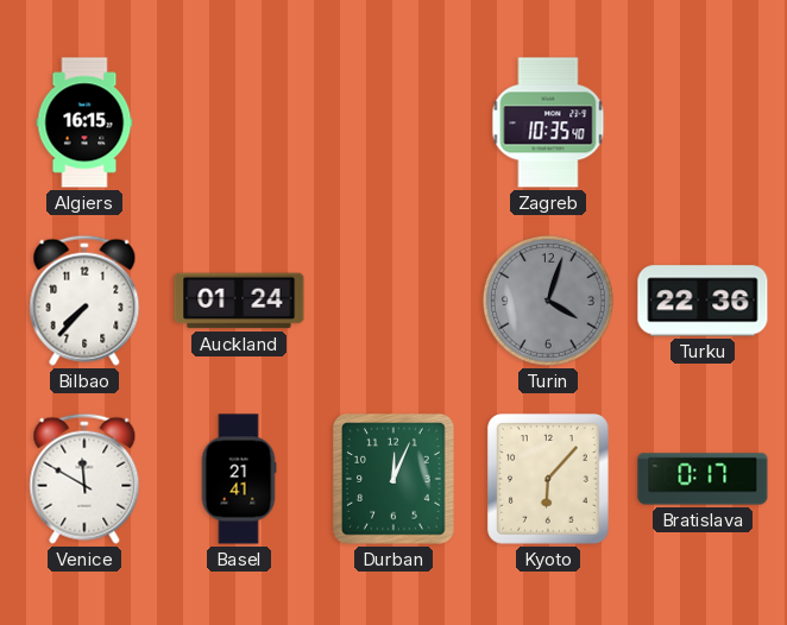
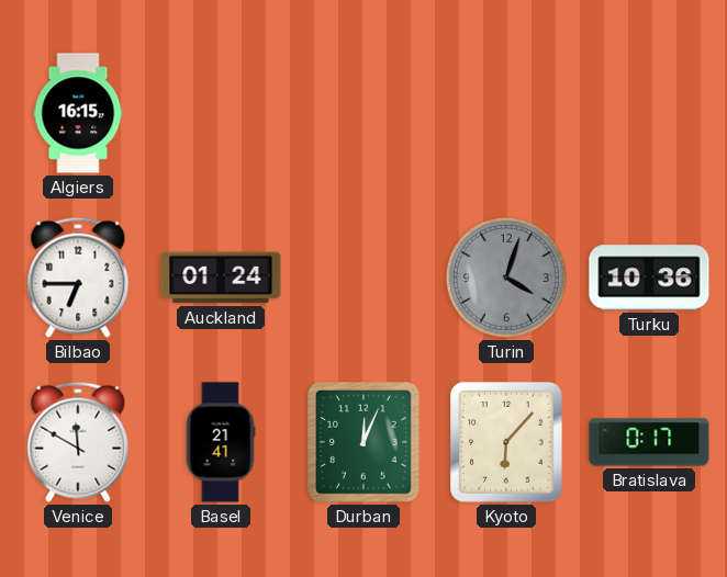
Zagreb: 10:35 -> none (548, 122)
Bilbao: 7:37 -> 6:45 (78, 278)
Turku: 22:36 -> 10:36 (649, 278)
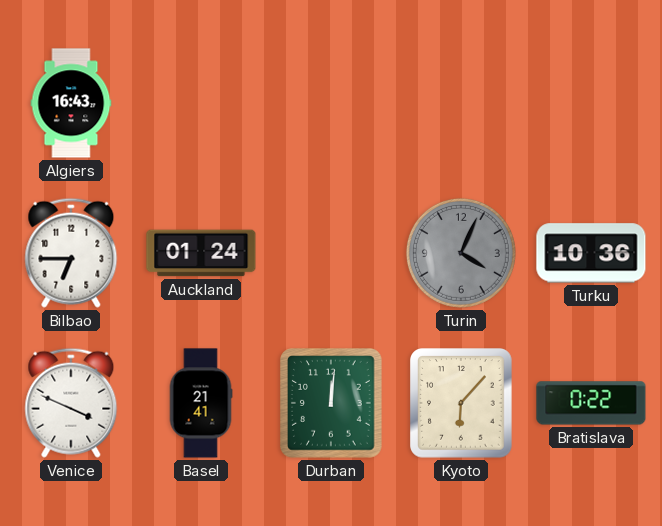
Algiers: 16:15 -> 16:43 (71, 103)
Turin: 4:03 -> 4:04 (461, 253)
Venice: 11:50 -> 3:49 (71, 403)
Durban: 12:04 -> 12:01 (332, 403)
Bratislava: 0:17 -> 0:22 (591, 403)
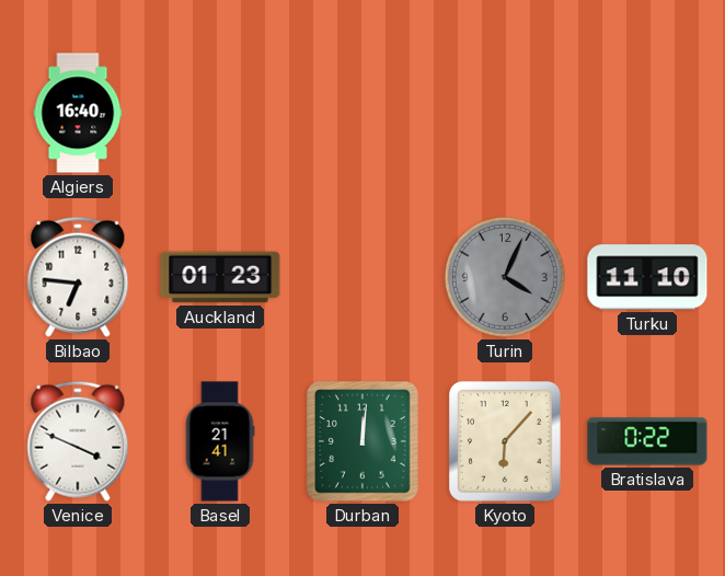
Algiers: 16:43 -> 16:40 (78, 113)
Bilbao: 6:45 -> 6:46 (78, 277)
Auckland: 01:24 -> 01:23 (220, 277)
Turku: 10:36 -> 11:10 (647, 277)
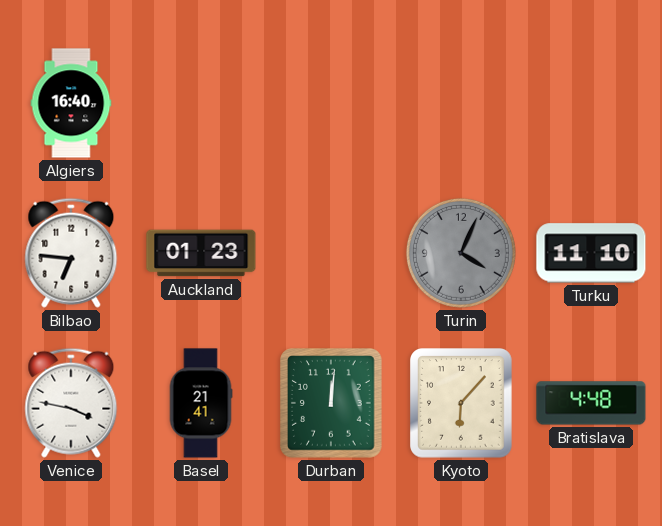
Venice: 3:49 -> 3:47 (71, 403)
Bratislava: 0:22 -> 4:48 (591, 403)
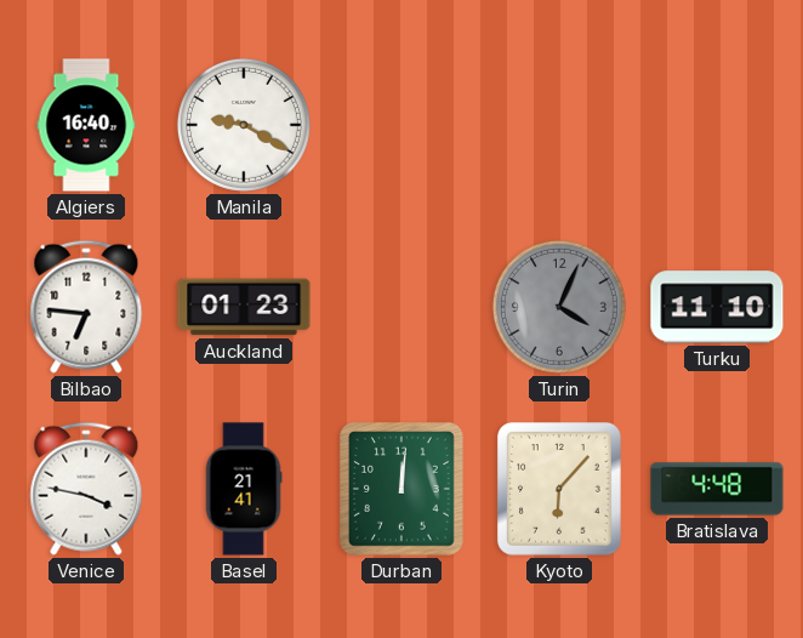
Manila: none -> 9:20 (244, 125)
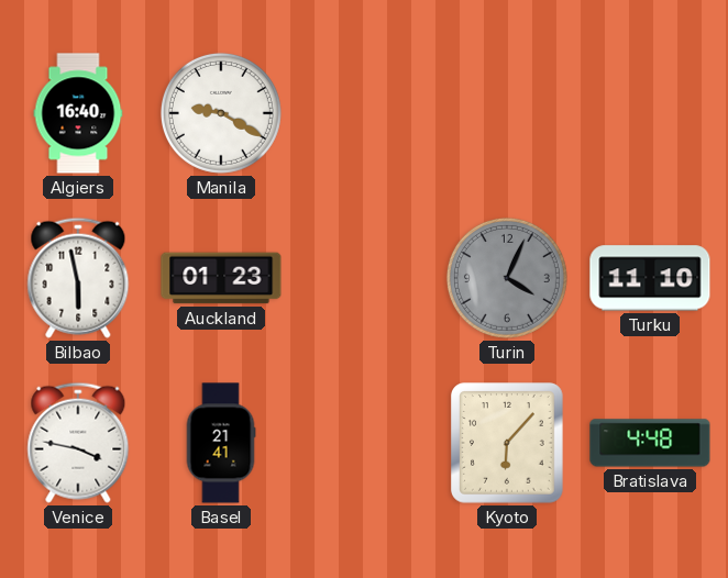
Bilbao: 6:46 -> 5:58 (78, 278)
Durban: 12:01 -> none (403, 489)
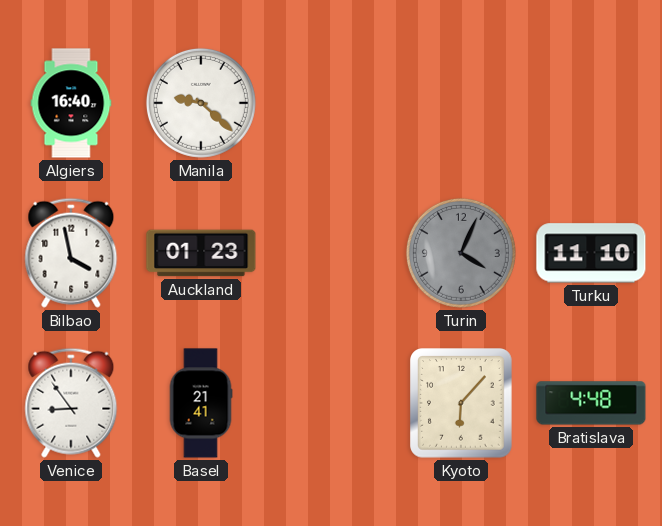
Manila: 9:20 -> 9:22 (201, 103)
Bilbao: 5:58 -> 3:58 (71, 253)
Venice: 3:47 -> 8:54 (71, 403)
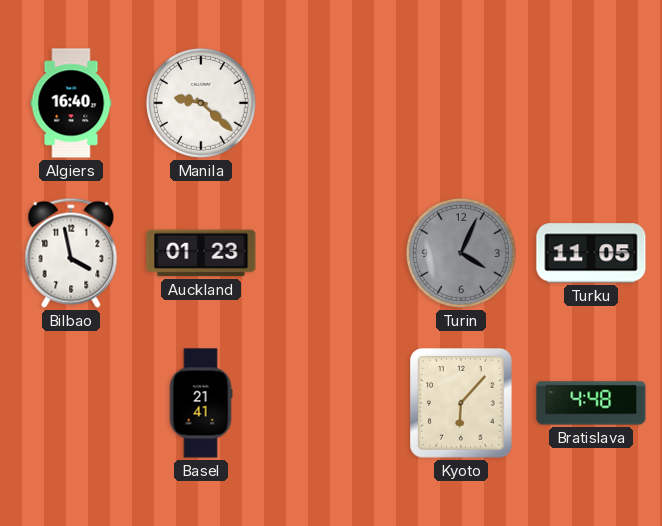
Turku: 11:10 -> 11:05 (591, 253)
Venice: 8:54 -> none (71, 403)
